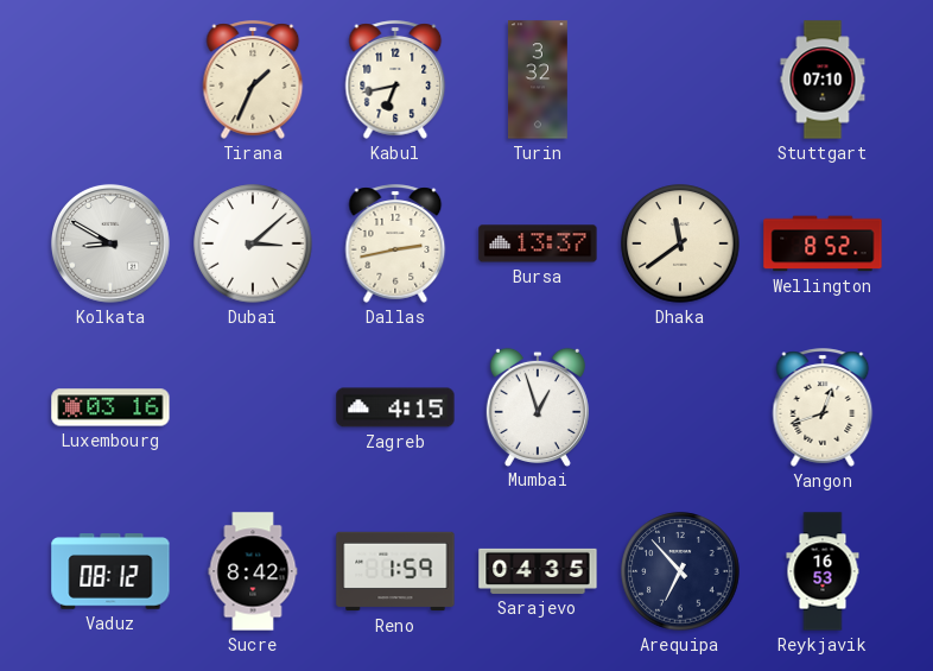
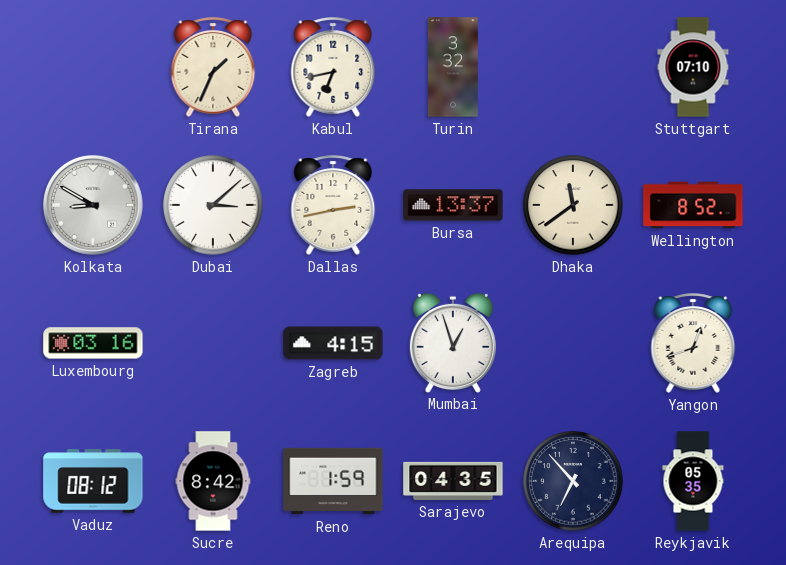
Reykjavik: 16:53 -> 05:35 (693, 481)
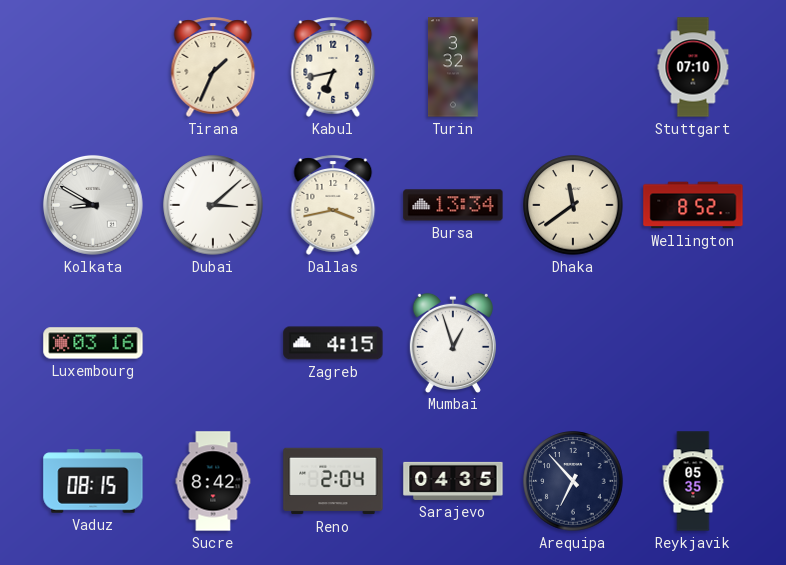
Dallas: 2:43 -> 3:43 (333, 205)
Bursa: 13:37 -> 13:34 (453, 205)
Yangon: 12:42 -> none (693, 343)
Vaduz: 08:12 -> 08:15 (93, 481)
Reno: 1:59 -> 2:04 (333, 481)
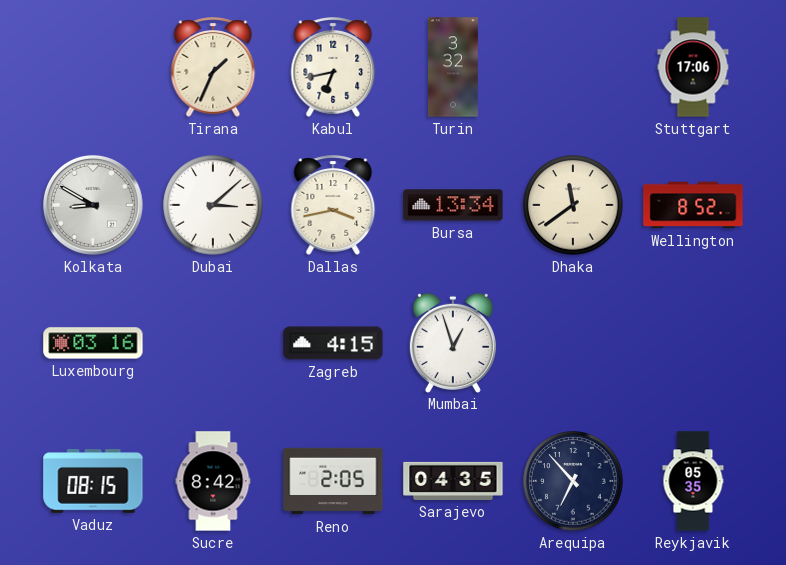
Stuttgart: 07:10 -> 17:06 (693, 67)
Reno: 2:04 -> 2:05 (333, 481)
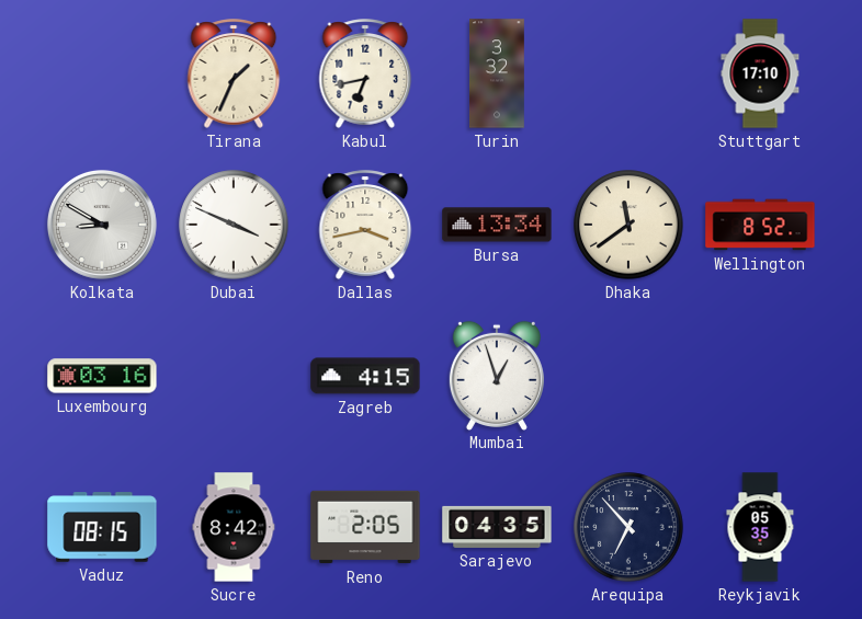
Stuttgart: 17:06 -> 17:10 (760, 73)
Dubai: 3:08 -> 3:49 (234, 225)
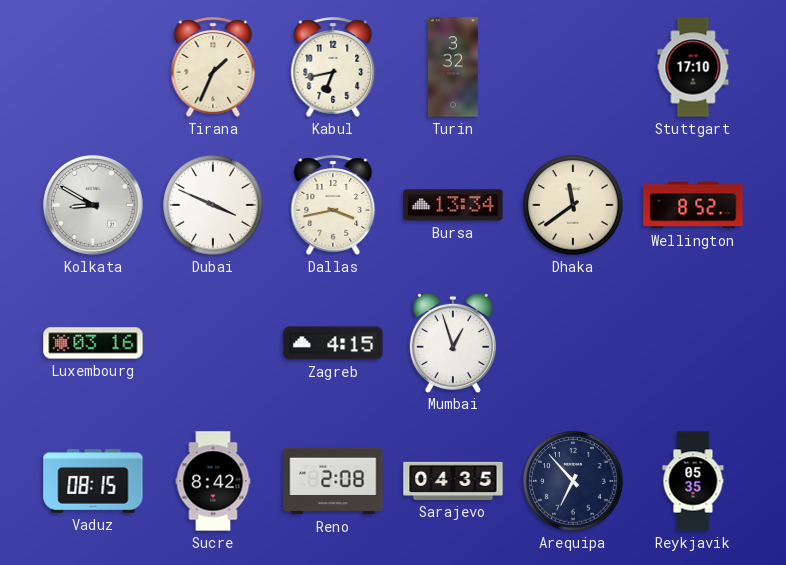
Reno: 2:05 -> 2:08 (333, 481)
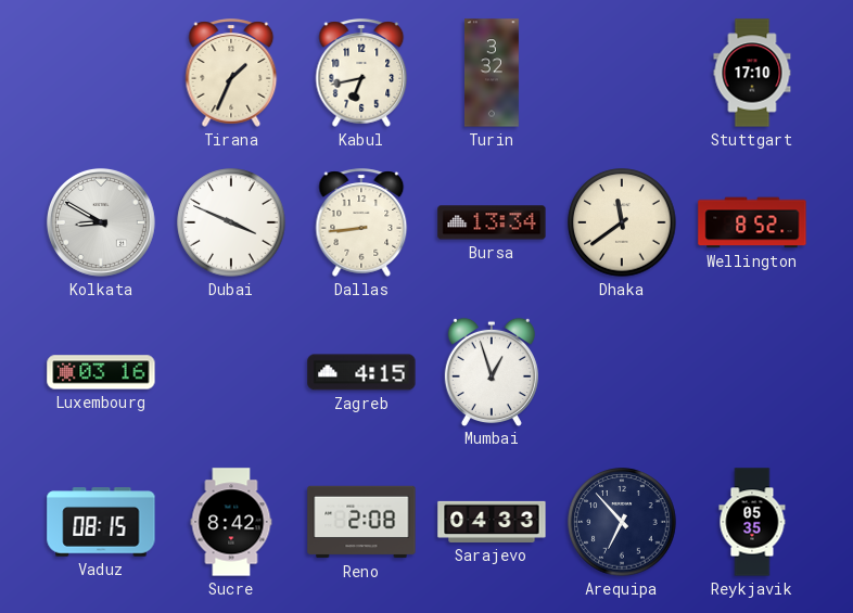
Dallas: 3:43 -> 8:44 (361, 222)
Sarajevo: 04:35 -> 04:33 (492, 522)
